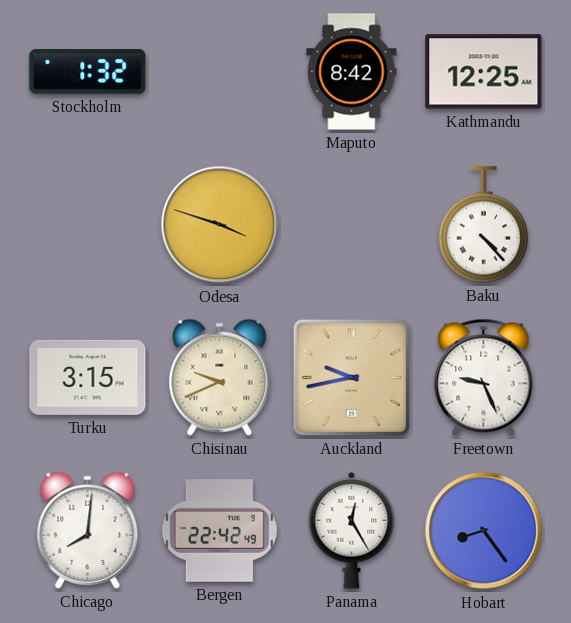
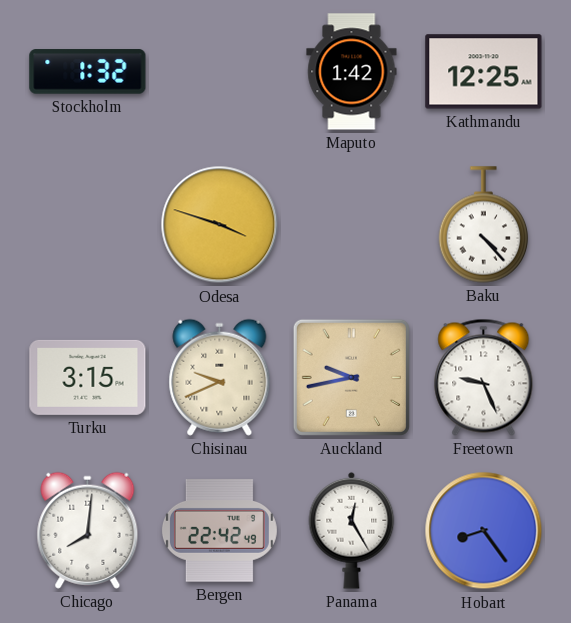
Maputo: 8:42 -> 1:42 (352, 72)
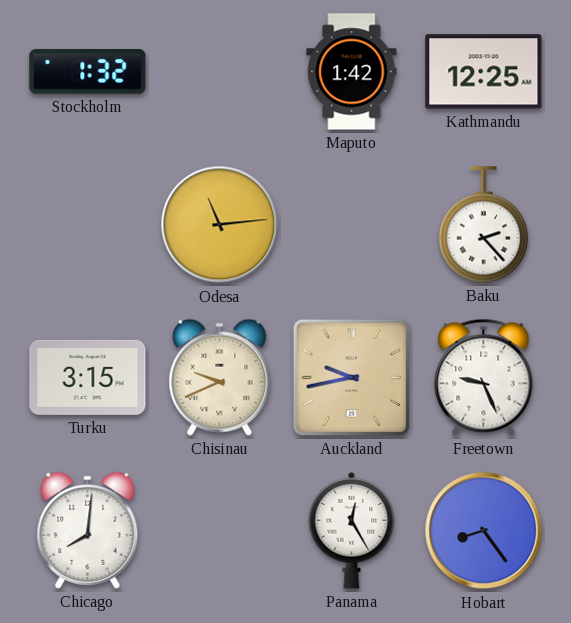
Odesa: 3:48 -> 11:14 (220, 225)
Baku: 4:23 -> 2:23 (484, 225)
Bergen: 22:42 -> none (219, 531)
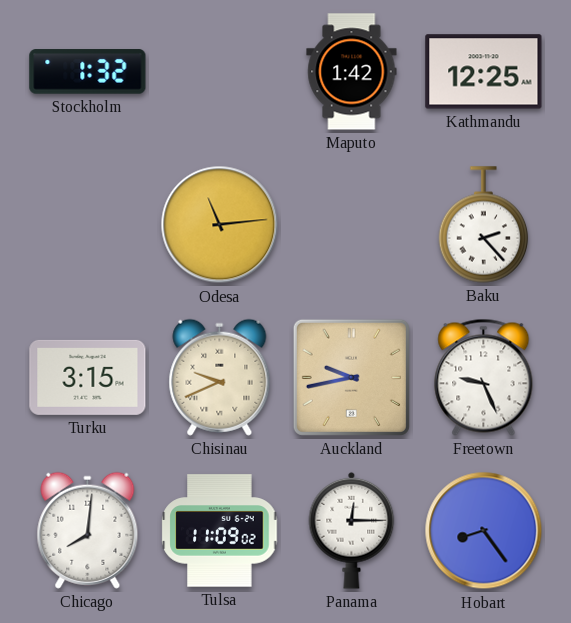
Tulsa: none -> 11:09 (220, 531)
Panama: 12:25 -> 12:15 (352, 530)
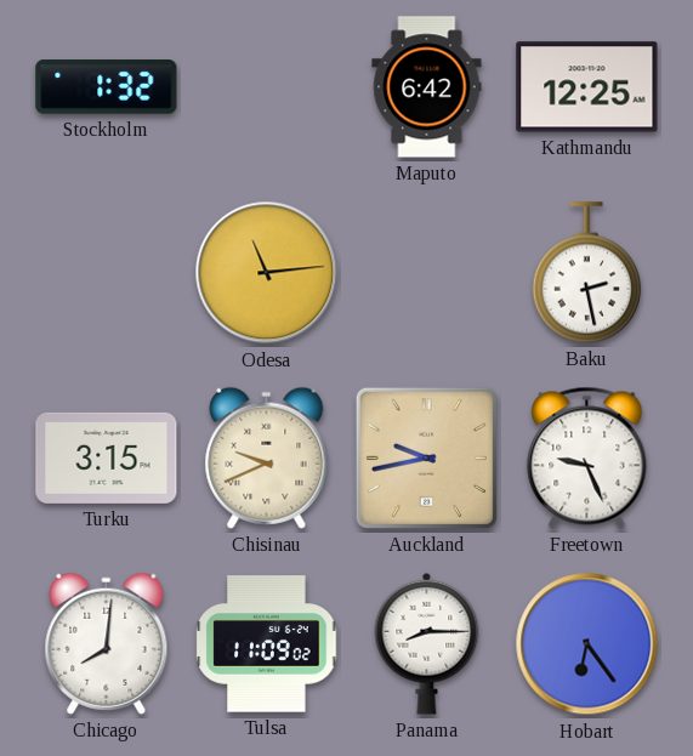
Maputo: 1:42 -> 6:42 (427, 87)
Baku: 2:23 -> 2:28 (587, 273)
Panama: 12:15 -> 8:15 (427, 643)
Hobart: 8:24 -> 6:24 (587, 644)
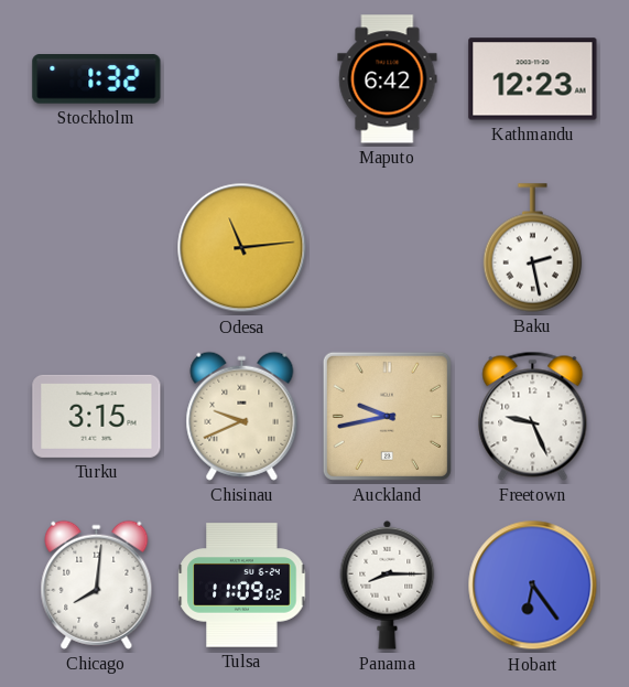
Kathmandu: 12:25 -> 12:23 (533, 79)
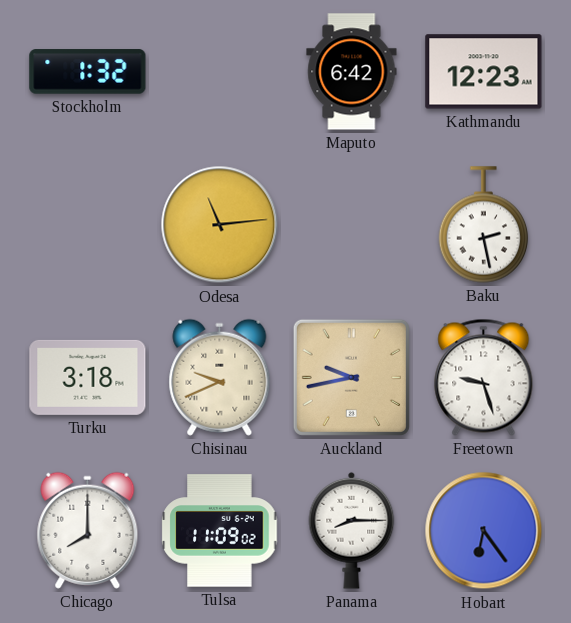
Turku: 3:15 -> 3:18 (88, 377)
Freetown: 9:26 -> 9:27 (484, 377)
Chicago: 8:01 -> 8:00 (88, 530)
